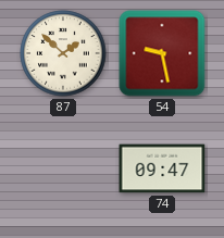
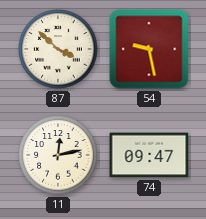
87: 1:52 -> 3:52 (58, 49)
11: none -> 12:13 (58, 155)
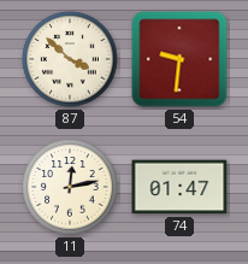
54: 9:28 -> 9:31 (179, 59)
74: 09:47 -> 01:47 (179, 187)
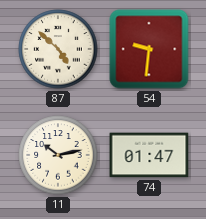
87: 3:52 -> 4:52 (58, 49)
11: 12:13 -> 10:13 (58, 155)
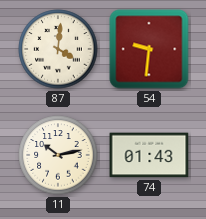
87: 4:52 -> 4:01 (58, 49)
74: 01:47 -> 01:43 (149, 155)
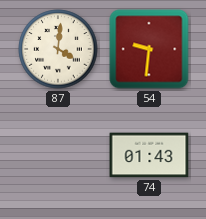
11: 10:13 -> none (58, 155)
